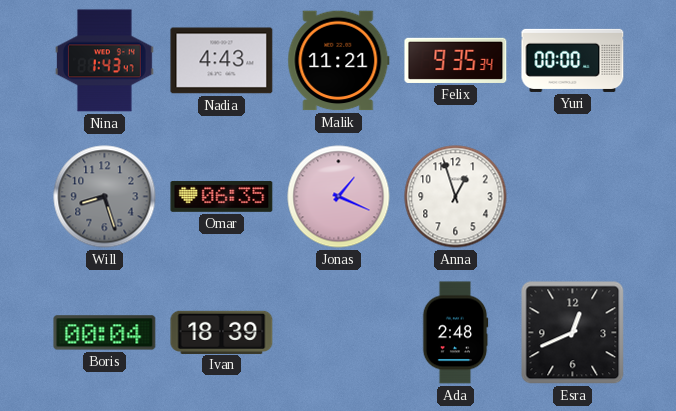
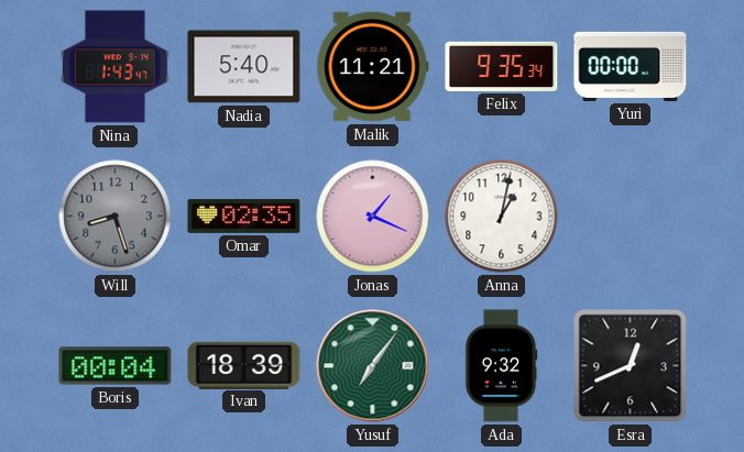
Nadia: 4:43 -> 5:40 (244, 67)
Omar: 06:35 -> 02:35 (244, 216)
Anna: 12:57 -> 1:02 (502, 217)
Yusuf: none -> 7:06 (373, 366)
Ada: 2:48 -> 9:32 (501, 366)
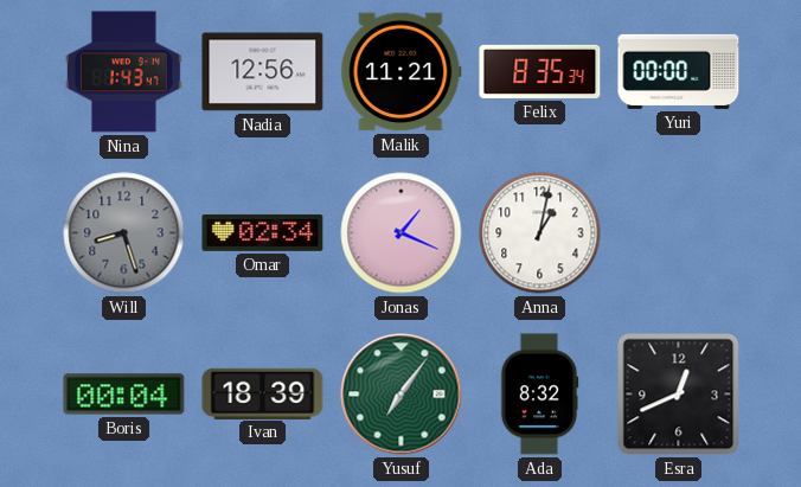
Nadia: 5:40 -> 12:56 (263, 72)
Felix: 9:35 -> 8:35 (540, 71)
Omar: 02:35 -> 02:34 (263, 232)
Ada: 9:32 -> 8:32 (539, 395)
